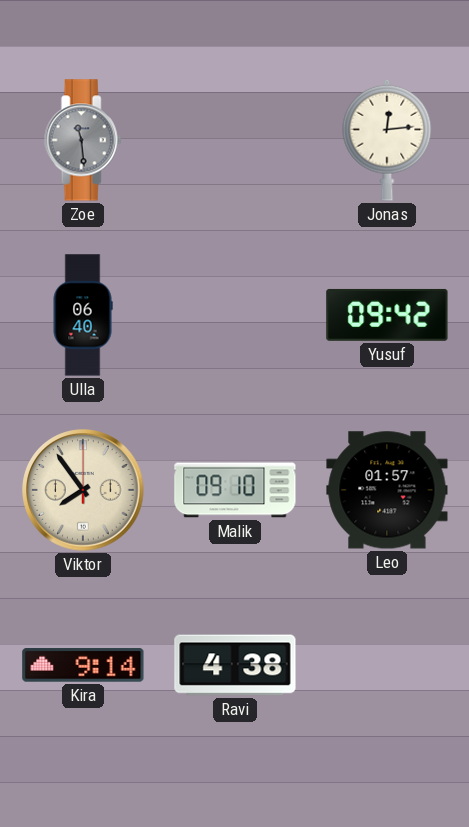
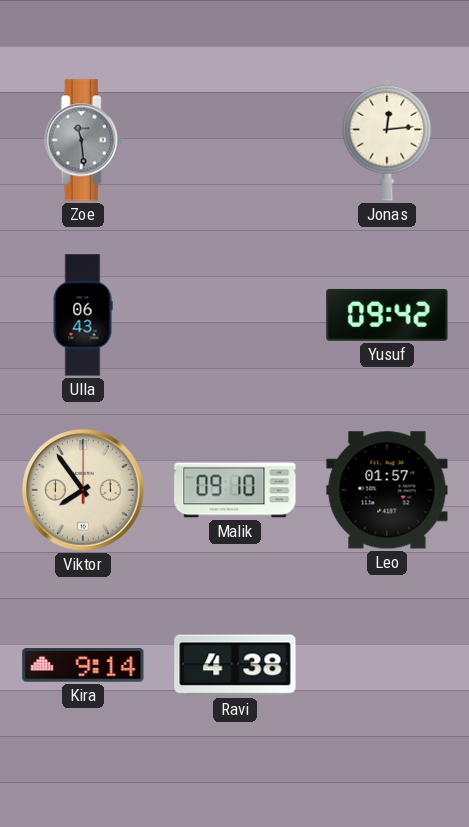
Ulla: 06:40 -> 06:43 (83, 315)
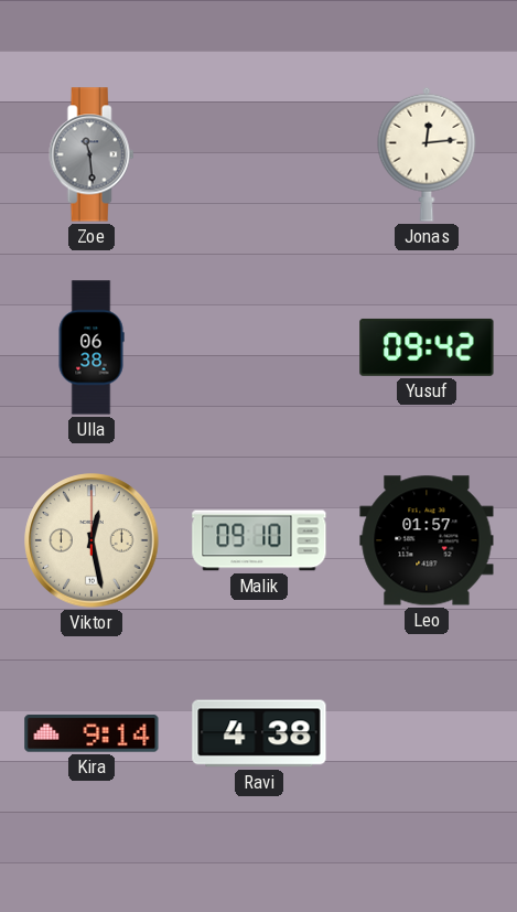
Ulla: 06:43 -> 06:38 (91, 347)
Viktor: 7:54 -> 12:28 (91, 540)
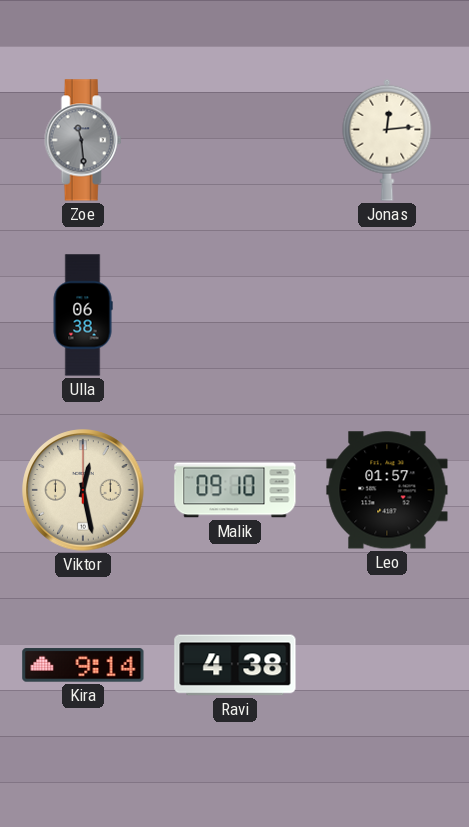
Yusuf: 09:42 -> none (427, 347)
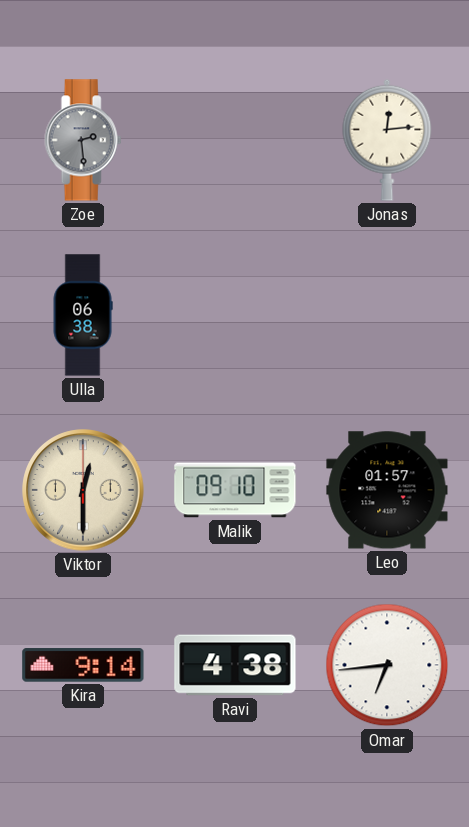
Zoe: 11:29 -> 2:29 (83, 140)
Viktor: 12:28 -> 12:30 (83, 490)
Omar: none -> 6:44 (387, 665)
